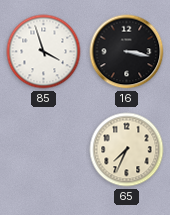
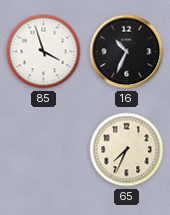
16: 3:17 -> 10:34 (127, 52)
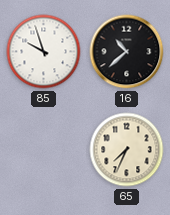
85: 3:57 -> 9:57 (44, 52)
16: 10:34 -> 10:38 (127, 52)
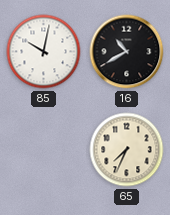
85: 9:57 -> 10:02 (44, 52)
16: 10:38 -> 10:40 (127, 52)
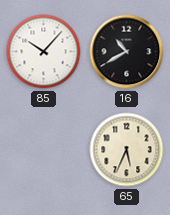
85: 10:02 -> 10:07 (44, 52)
65: 7:34 -> 5:34 (127, 150)
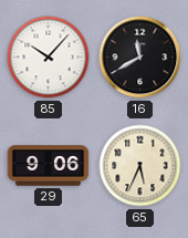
16: 10:40 -> 11:40 (140, 58)
29: none -> 9:06 (49, 166)
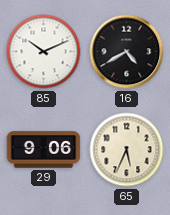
85: 10:07 -> 10:11 (44, 52)
16: 11:40 -> 4:40 (127, 52)
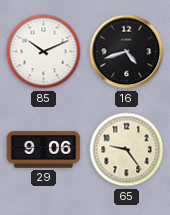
16: 4:40 -> 4:42 (127, 52)
65: 5:34 -> 9:24 (127, 150)
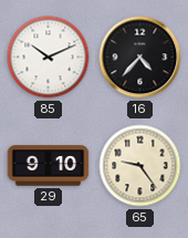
16: 4:42 -> 4:37 (140, 58)
29: 9:06 -> 9:10 (49, 166)
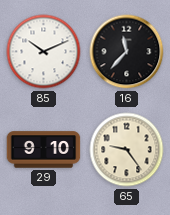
16: 4:37 -> 11:37 (127, 52)
